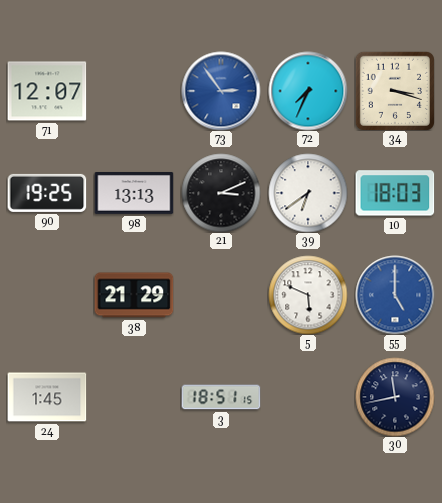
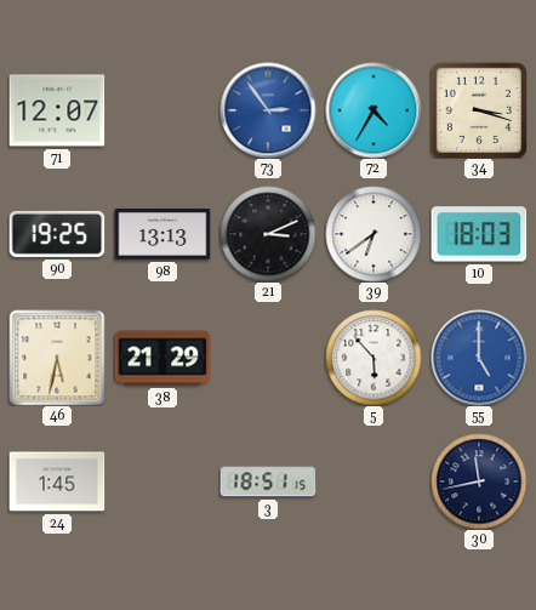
72: 7:34 -> 4:35 (374, 110)
46: none -> 5:32 (57, 358)
5: 5:49 -> 5:53 (374, 358)
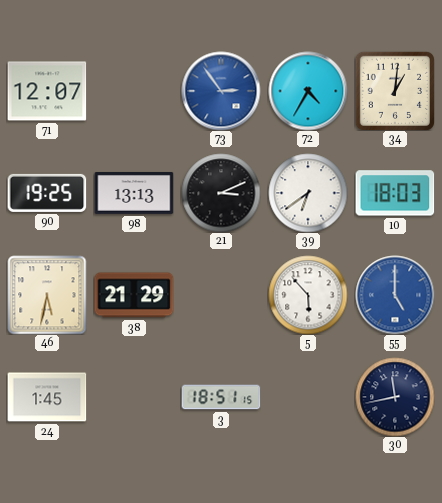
34: 3:18 -> 1:01 (395, 91)
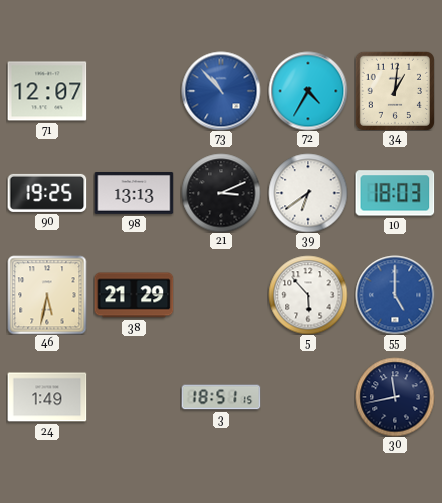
73: 2:54 -> 10:53 (221, 91)
24: 1:45 -> 1:49 (47, 397)
